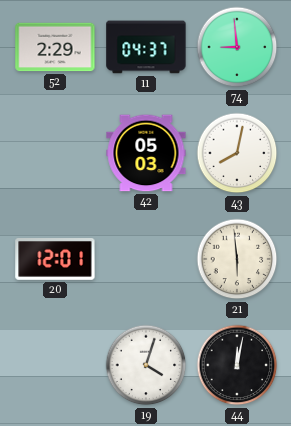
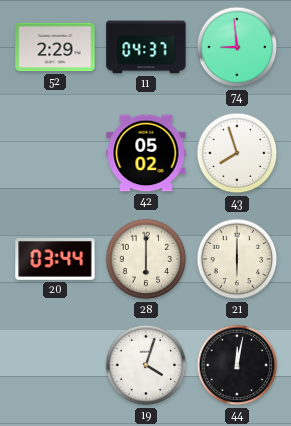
42: 05:03 -> 05:02 (146, 153)
43: 8:02 -> 7:57 (237, 153)
20: 12:01 -> 03:44 (55, 260)
28: none -> 6:00 (146, 259)
21: 5:59 -> 6:00 (237, 259)
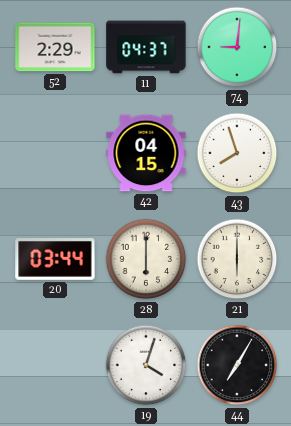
74: 8:59 -> 9:01 (237, 47)
42: 05:02 -> 04:15 (146, 153)
44: 12:02 -> 7:05 (237, 365)
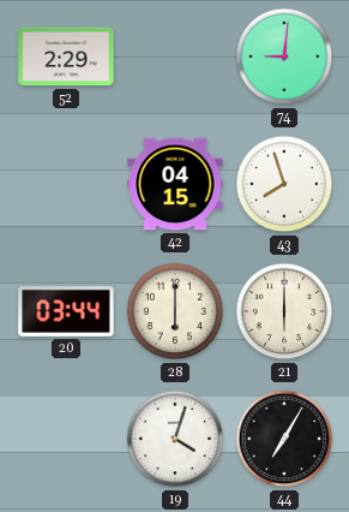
11: 04:37 -> none (146, 47)
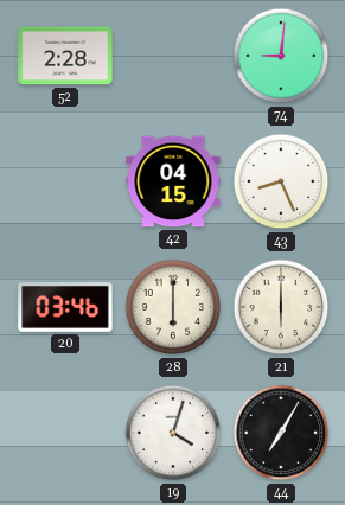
52: 2:29 -> 2:28 (65, 56)
43: 7:57 -> 8:26 (281, 181)
20: 03:44 -> 03:46 (65, 308)
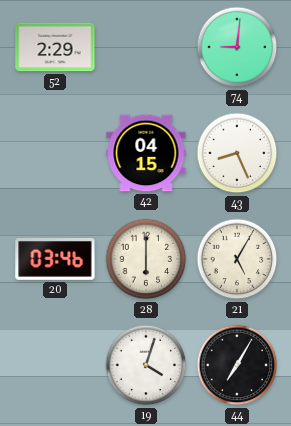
52: 2:28 -> 2:29 (55, 47)
21: 6:00 -> 5:05 (237, 259)
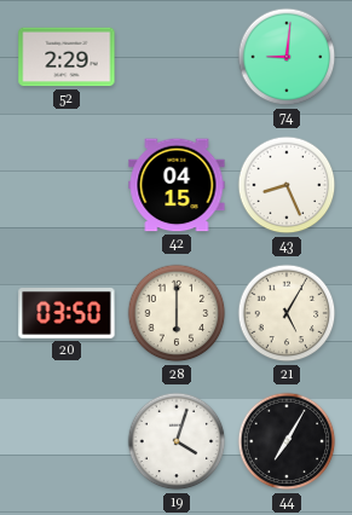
20: 03:46 -> 03:50 (67, 314)
